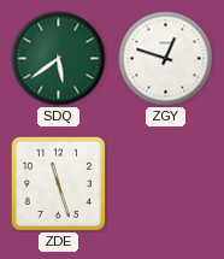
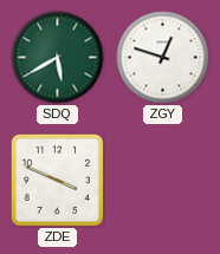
SDQ: 5:39 -> 5:40 (58, 58)
ZDE: 11:27 -> 3:49 (57, 180)
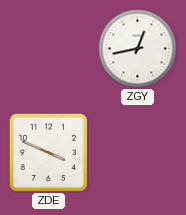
SDQ: 5:40 -> none (58, 58)
ZGY: 12:48 -> 12:43 (138, 49)
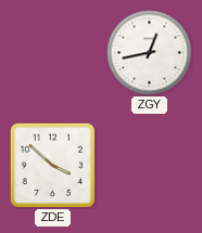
ZDE: 3:49 -> 3:52 (52, 165)
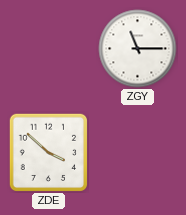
ZGY: 12:43 -> 11:15 (138, 49)
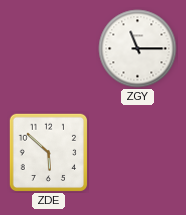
ZDE: 3:52 -> 5:52 (48, 152)
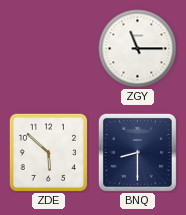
BNQ: none -> 8:30 (137, 152)
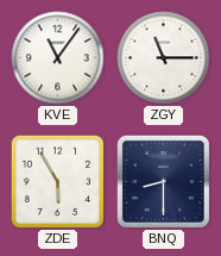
KVE: none -> 11:06 (58, 58)
ZDE: 5:52 -> 5:55 (57, 181)
